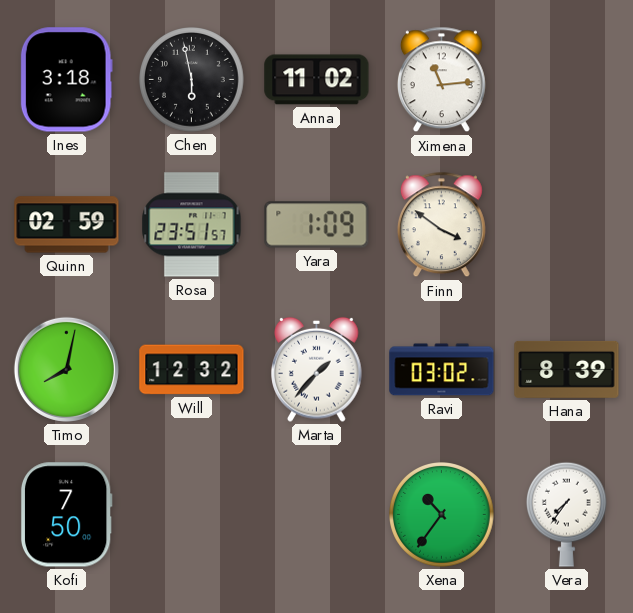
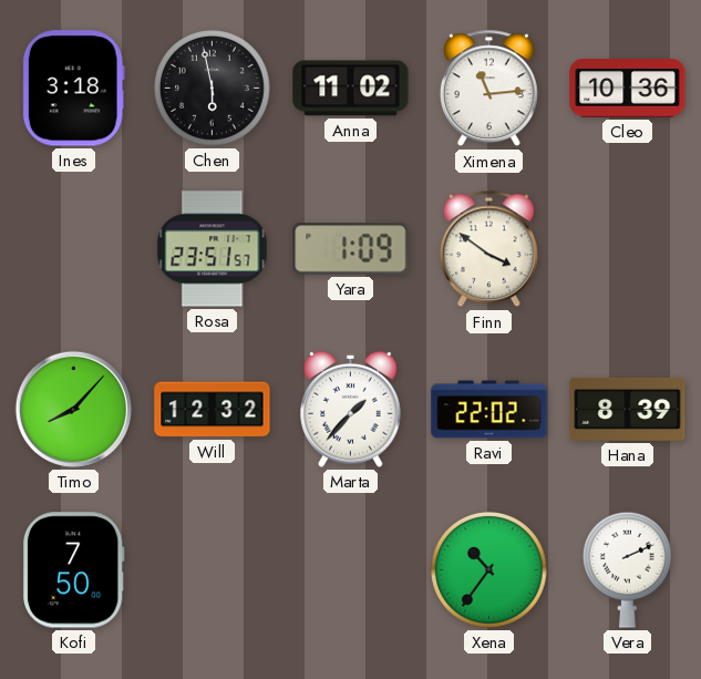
Cleo: none -> 10:36 (628, 89)
Quinn: 02:59 -> none (67, 225)
Timo: 8:02 -> 8:07 (73, 409)
Ravi: 03:02 -> 22:02 (489, 410)
Vera: 7:36 -> 2:11 (627, 569)
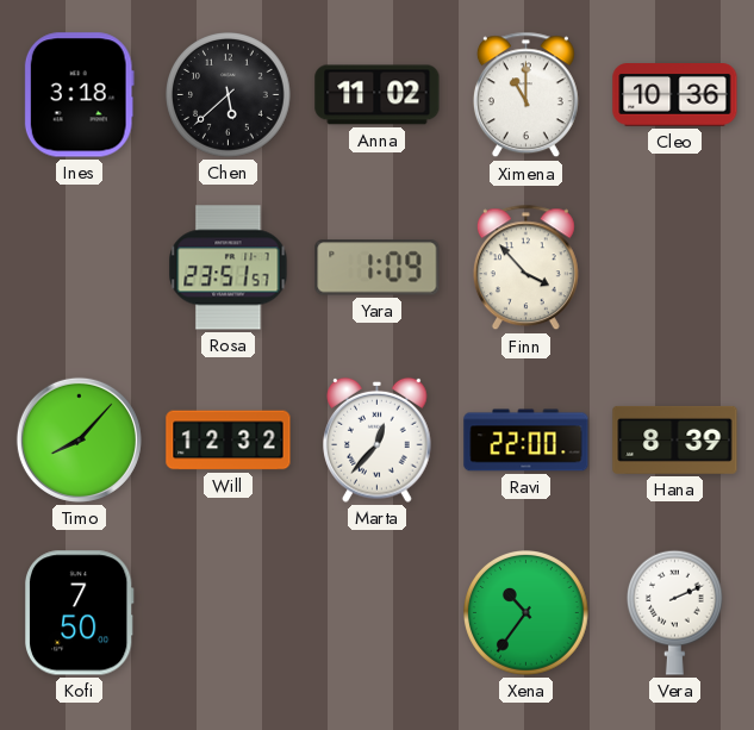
Chen: 5:58 -> 5:38 (229, 95)
Ximena: 11:14 -> 11:00 (525, 95)
Finn: 3:51 -> 3:53 (525, 268)
Marta: 1:37 -> 12:37 (378, 439)
Ravi: 22:02 -> 22:00 (526, 441)
